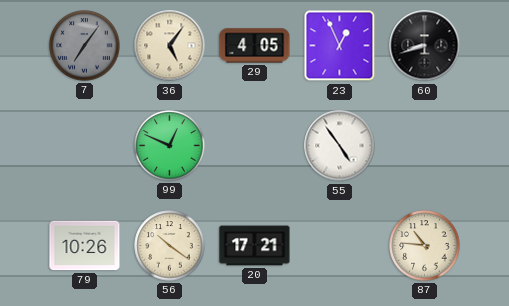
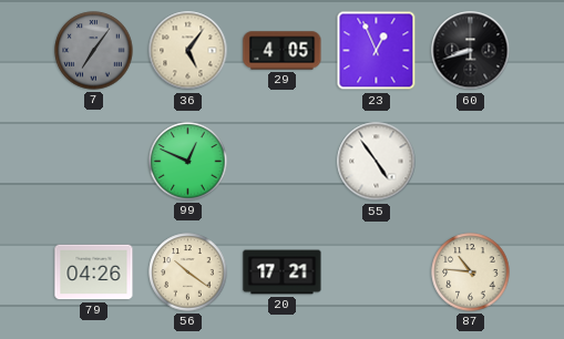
79: 10:26 -> 04:26 (94, 273)
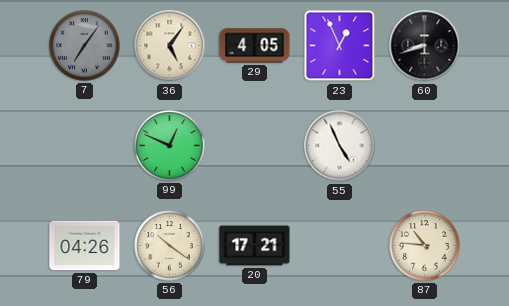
55: 4:54 -> 4:56 (340, 146)
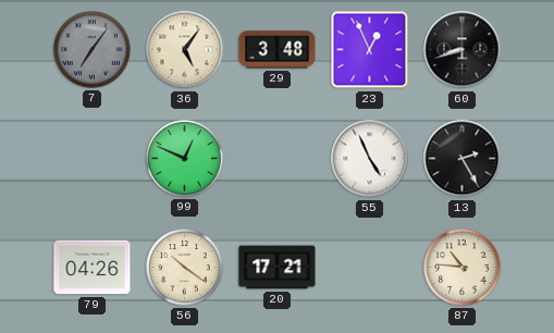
29: 4:05 -> 3:48 (278, 50)
13: none -> 2:25 (463, 159)
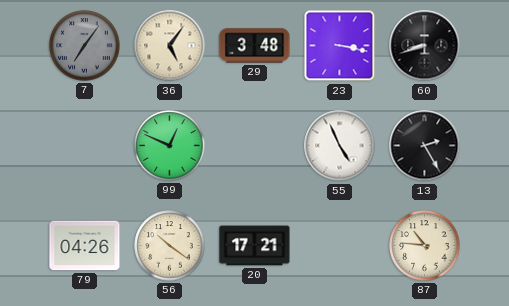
23: 12:56 -> 3:17 (340, 46)
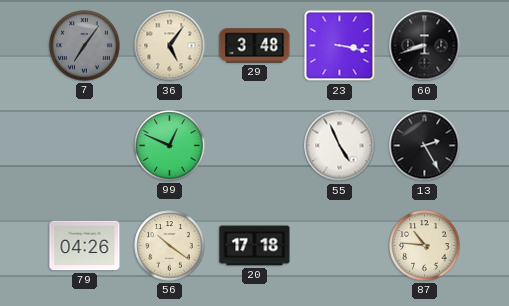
20: 17:21 -> 17:18 (255, 246)
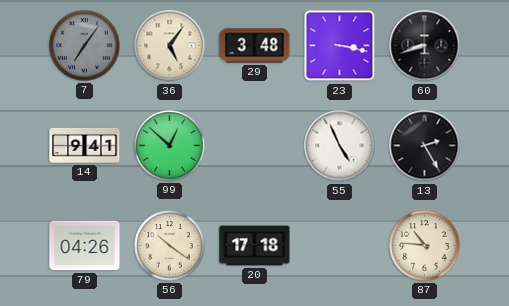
14: none -> 9:41 (85, 145)
99: 12:49 -> 12:52 (170, 146)
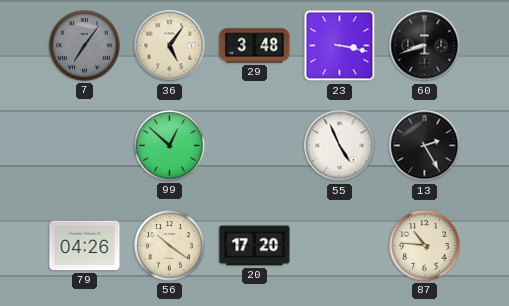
14: 9:41 -> none (85, 145)
20: 17:18 -> 17:20 (255, 246)
